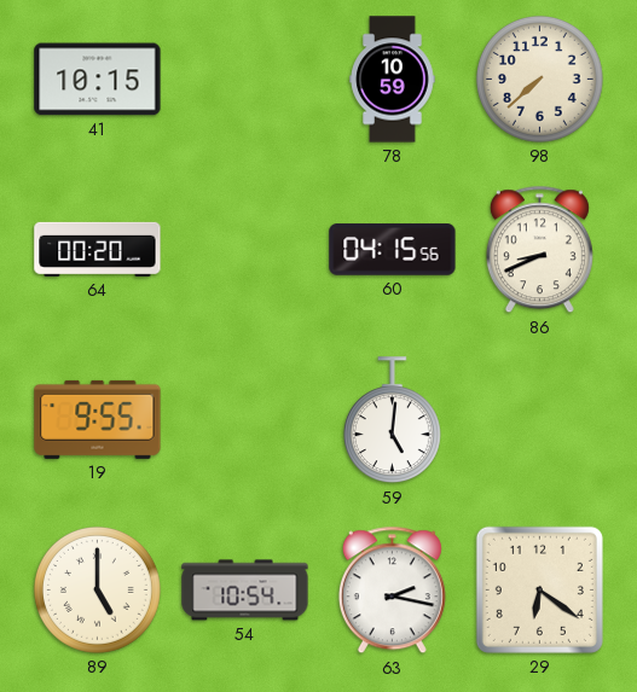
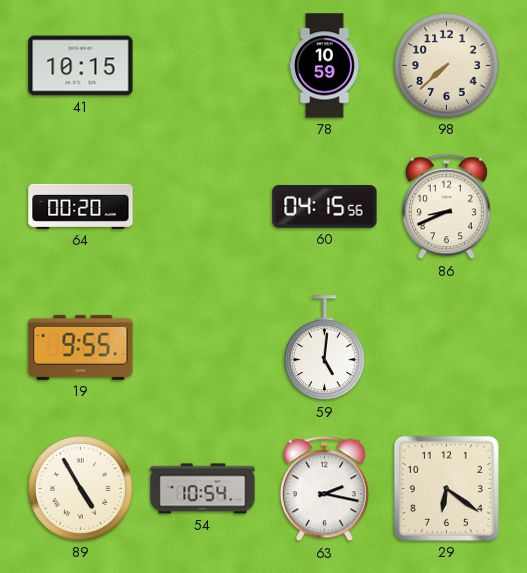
89: 5:00 -> 4:55 (80, 488)
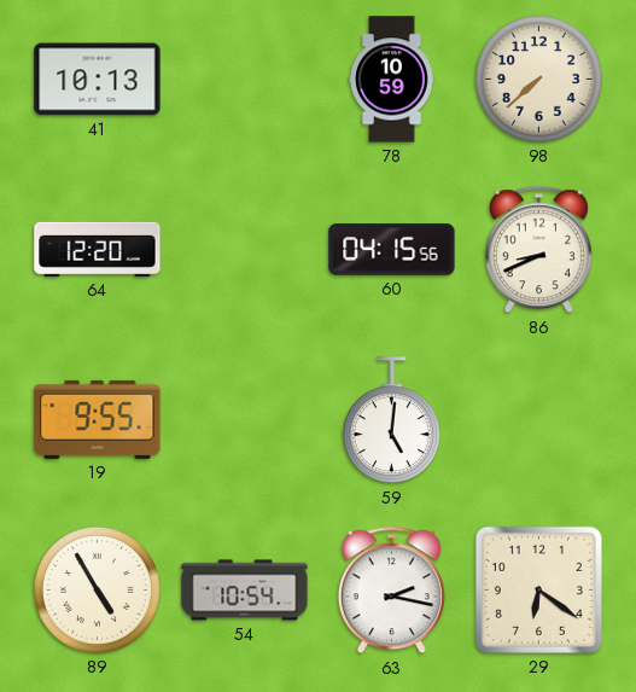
41: 10:15 -> 10:13 (98, 80)
64: 00:20 -> 12:20 (98, 249)
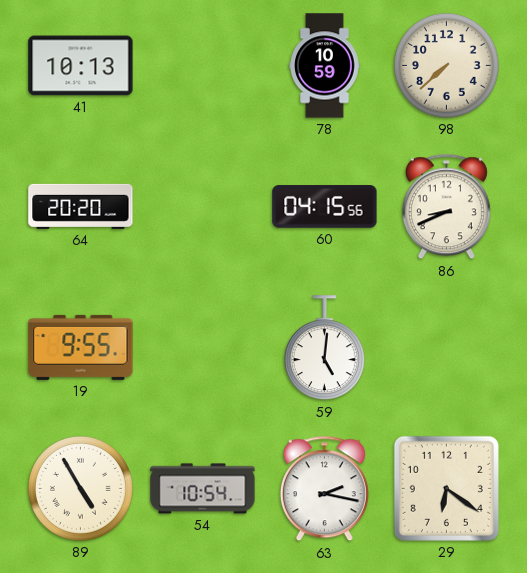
64: 12:20 -> 20:20 (81, 206)
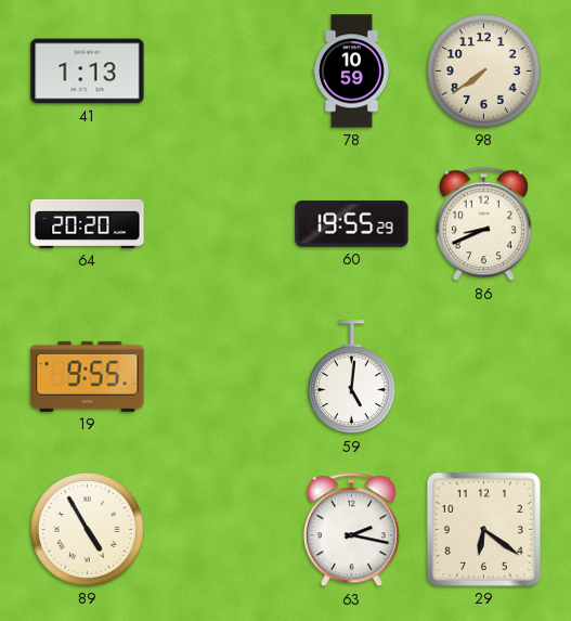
41: 10:13 -> 1:13 (88, 72)
98: 7:38 -> 7:39 (483, 70)
60: 04:15 -> 19:55 (352, 224)
54: 10:54 -> none (203, 489)
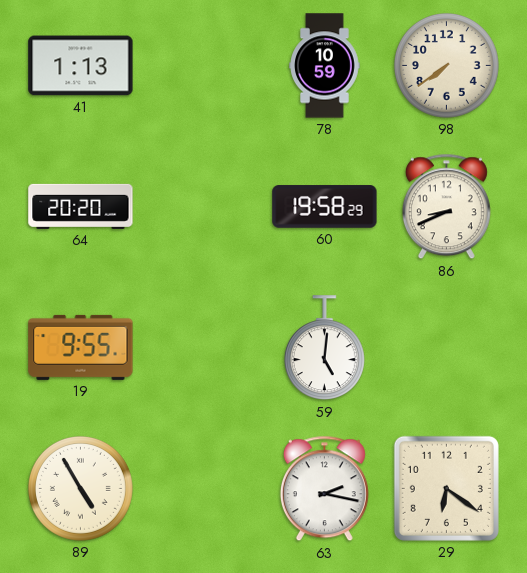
60: 19:55 -> 19:58 (325, 207)
